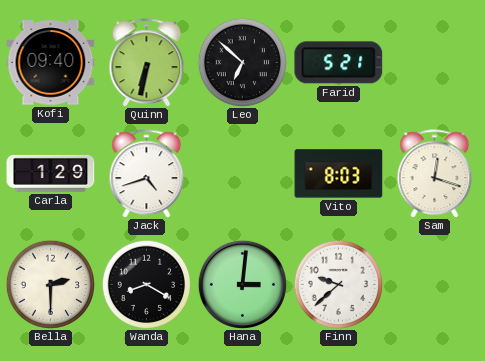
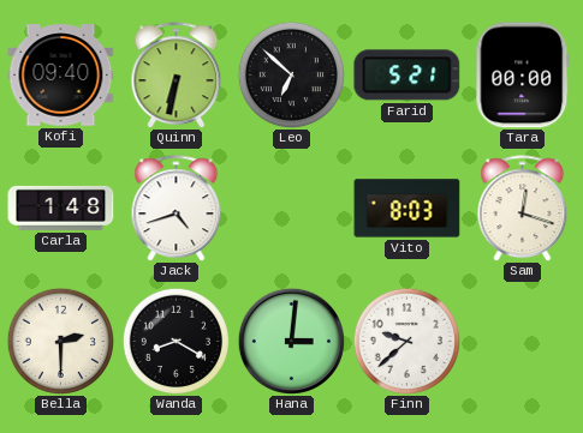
Tara: none -> 00:00 (523, 76)
Carla: 1:29 -> 1:48 (61, 208)
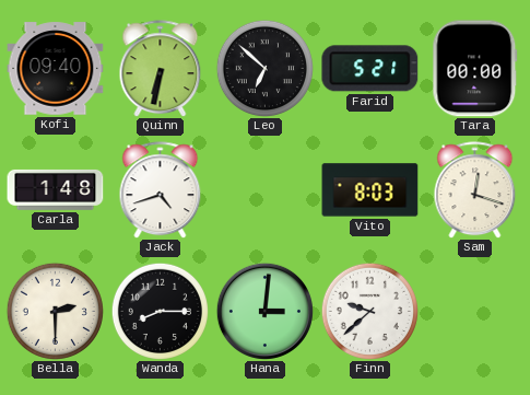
Wanda: 8:20 -> 8:15 (160, 311)
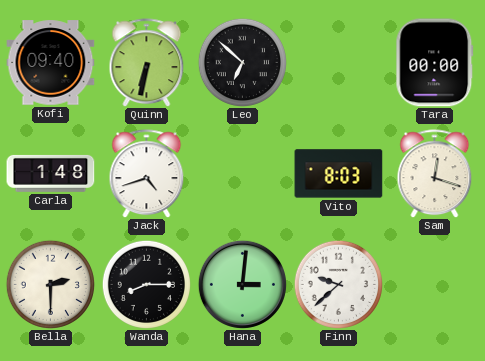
Farid: 5:21 -> none (370, 69)
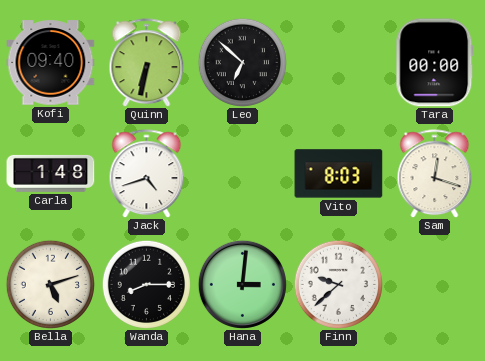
Bella: 2:30 -> 5:12 (50, 284)
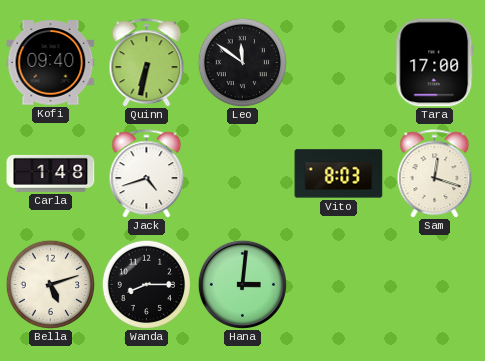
Leo: 6:52 -> 11:51 (242, 62)
Tara: 00:00 -> 17:00 (435, 63)
Finn: 9:38 -> none (338, 284)
